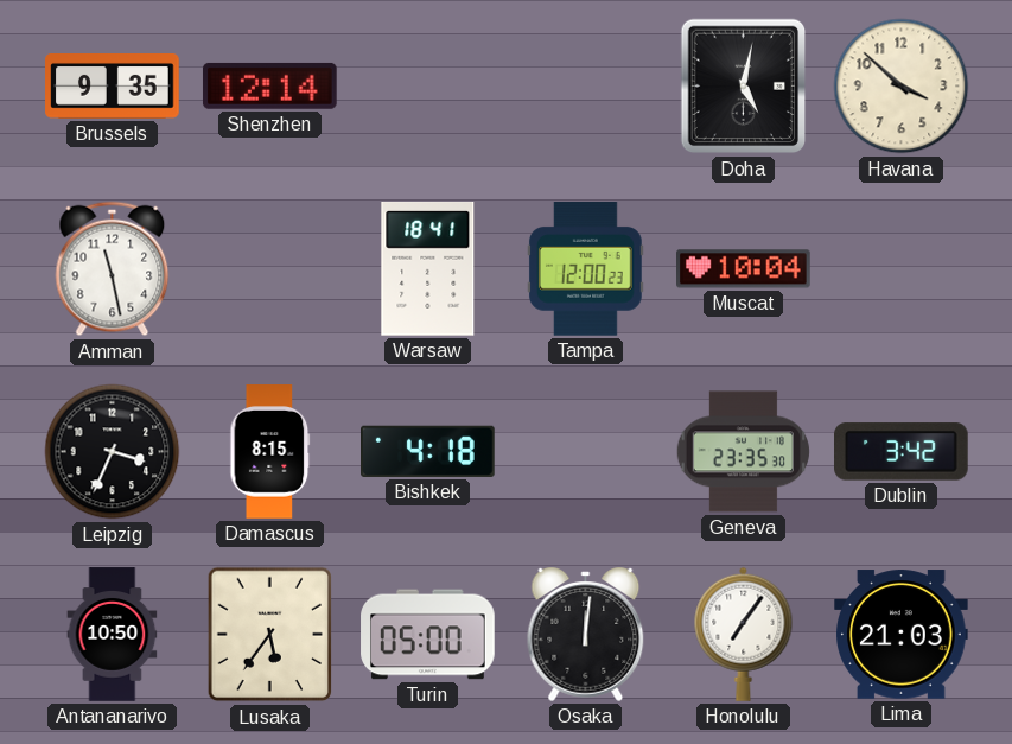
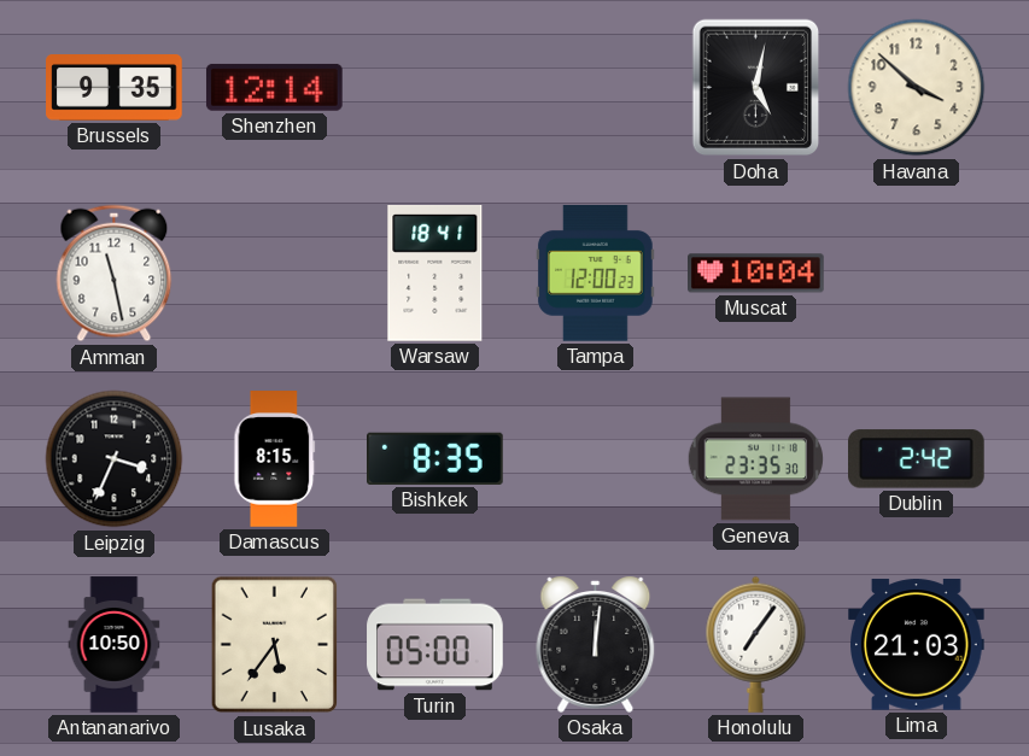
Bishkek: 4:18 -> 8:35 (435, 458)
Dublin: 3:42 -> 2:42 (917, 459)
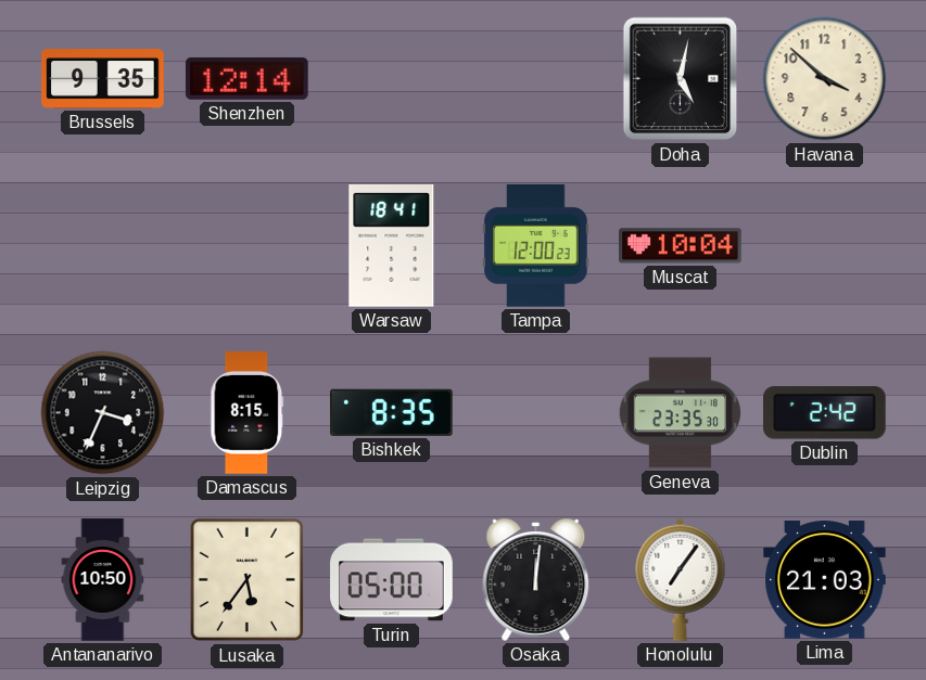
Amman: 11:28 -> none (115, 274)
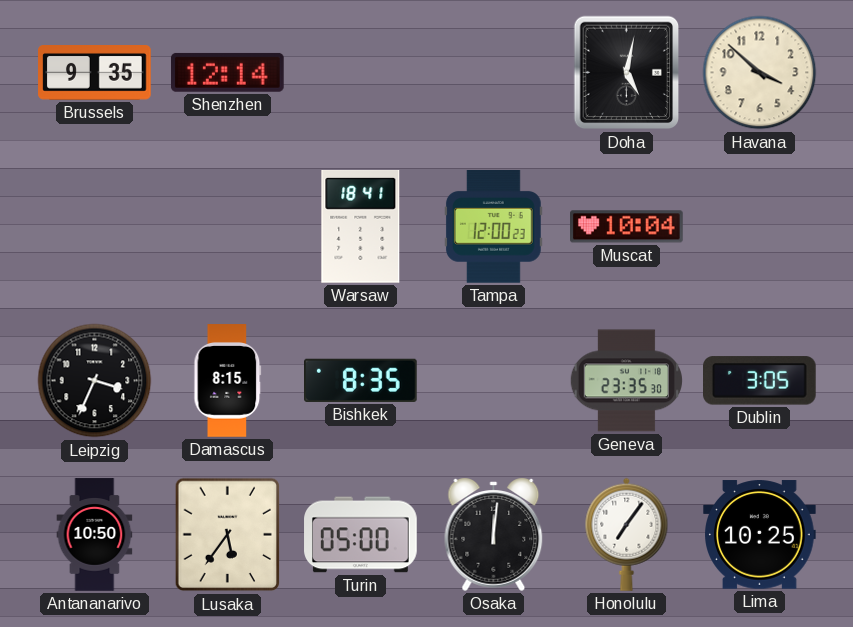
Dublin: 2:42 -> 3:05 (760, 381)
Lima: 21:03 -> 10:25 (760, 535)
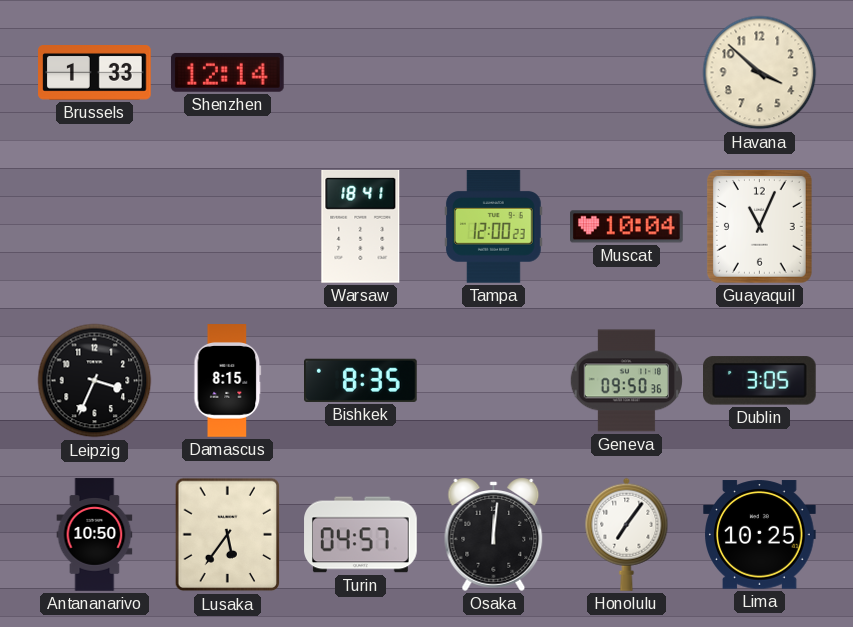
Brussels: 9:35 -> 1:33 (95, 73)
Doha: 5:02 -> none (627, 73)
Guayaquil: none -> 11:04 (759, 227)
Geneva: 23:35 -> 09:50 (626, 381)
Turin: 05:00 -> 04:57 (361, 535)
